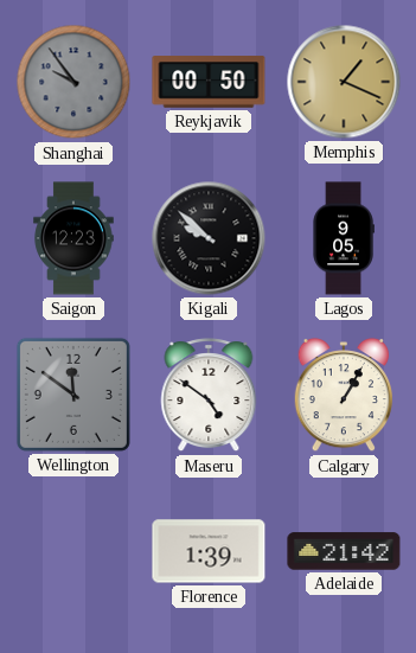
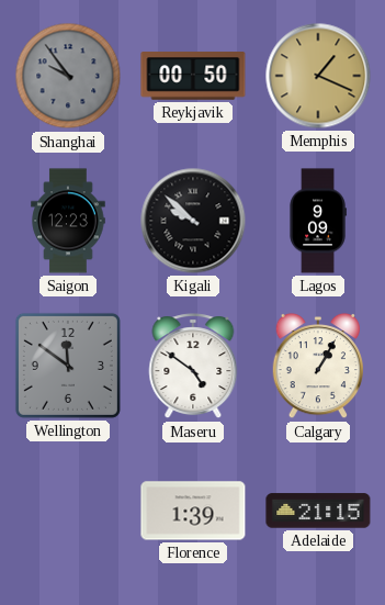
Lagos: 9:05 -> 9:09 (318, 221)
Adelaide: 21:42 -> 21:15 (318, 511)
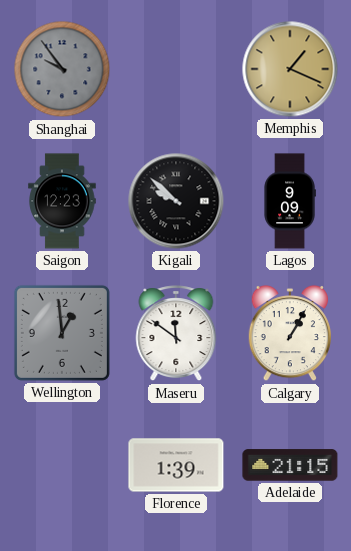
Reykjavik: 00:50 -> none (193, 76)
Wellington: 11:51 -> 12:59 (62, 333)
Maseru: 4:51 -> 11:51 (176, 334)
